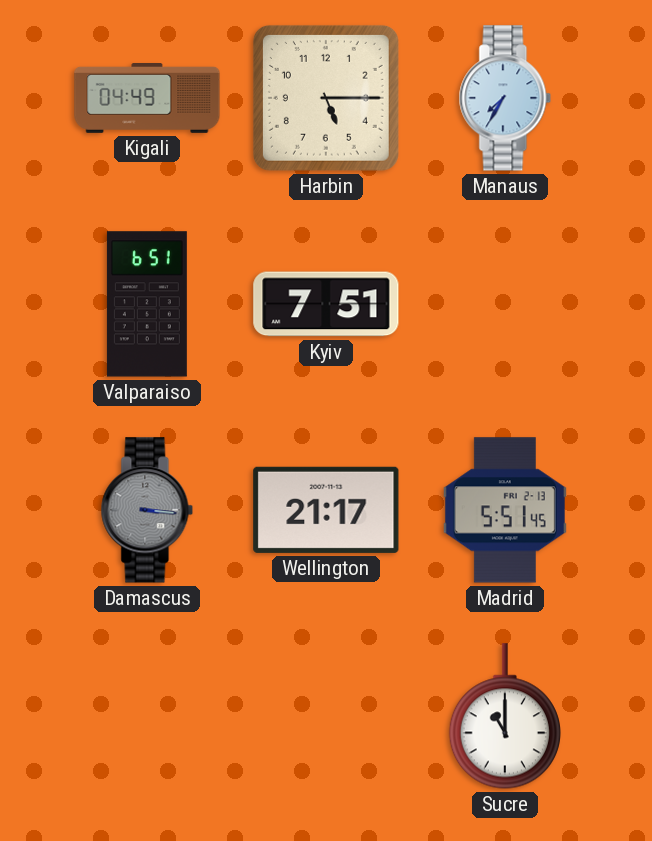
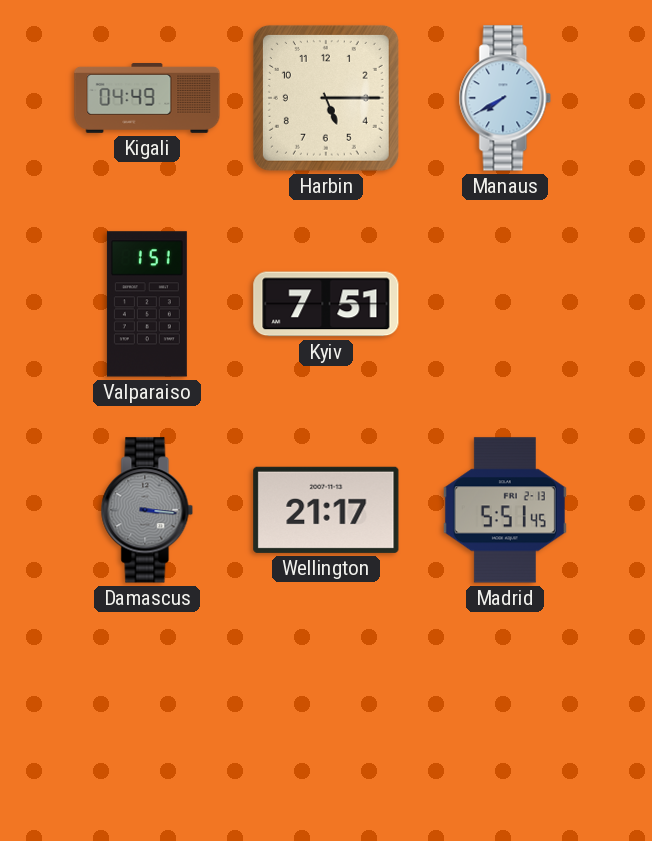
Manaus: 7:35 -> 7:40 (505, 98)
Valparaiso: 6:51 -> 1:51 (147, 304)
Sucre: 11:00 -> none (505, 716)
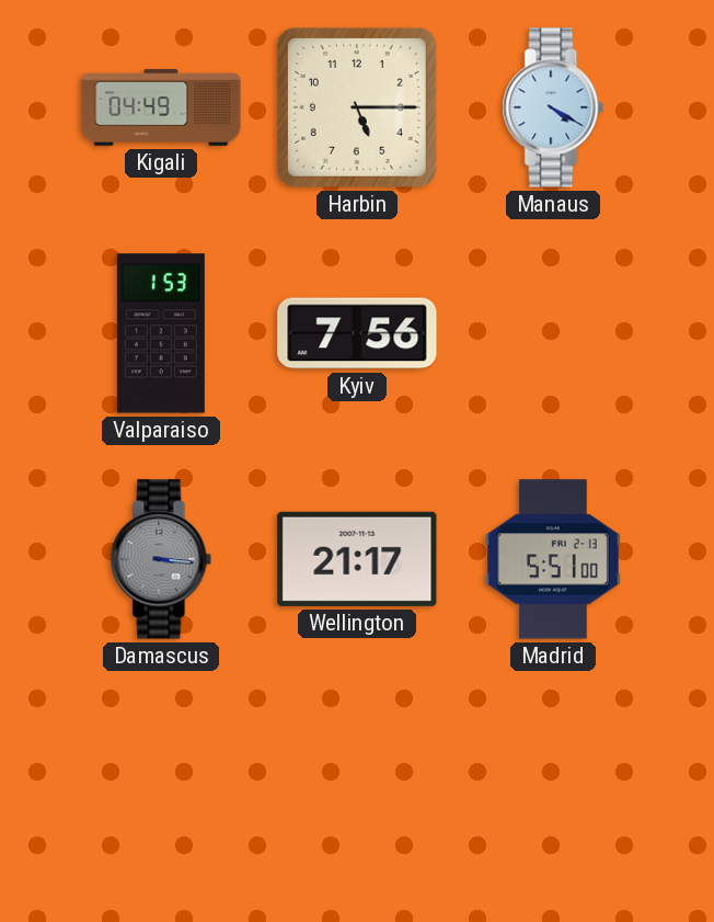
Manaus: 7:40 -> 4:20 (553, 107)
Valparaiso: 1:51 -> 1:53 (161, 333)
Kyiv: 7:51 -> 7:56 (357, 333)
Madrid: 5:51:45 -> 5:51:00 (553, 559)
